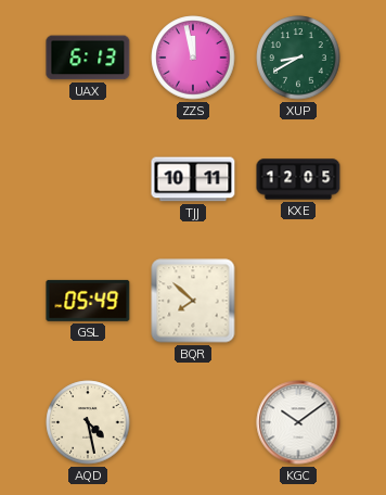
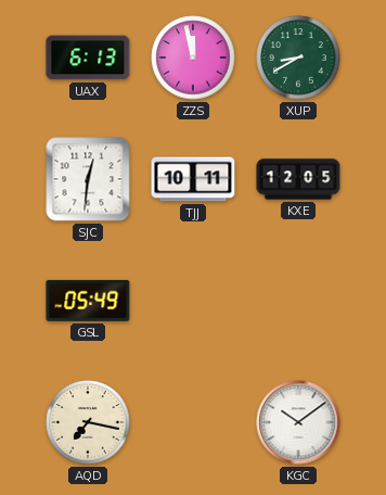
SJC: none -> 12:31 (88, 179)
BQR: 7:52 -> none (193, 301)
AQD: 4:28 -> 7:17 (88, 422)
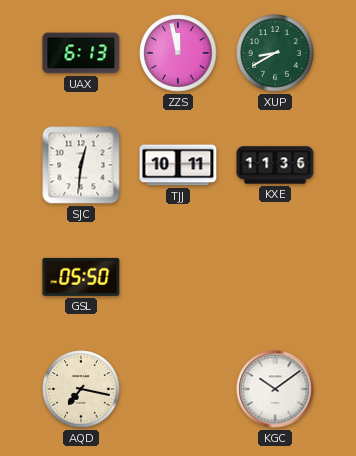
KXE: 12:05 -> 11:36 (275, 165)
GSL: 05:49 -> 05:50 (81, 277)
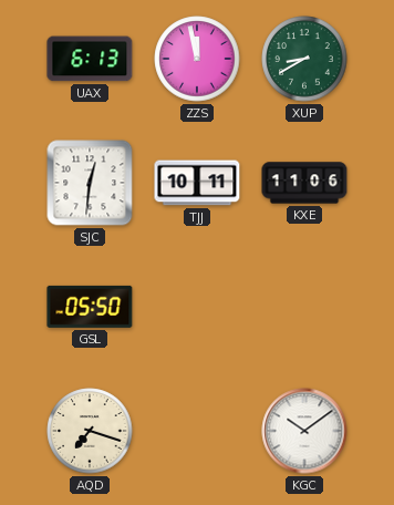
KXE: 11:36 -> 11:06 (304, 183)
AQD: 7:17 -> 7:18 (90, 431)
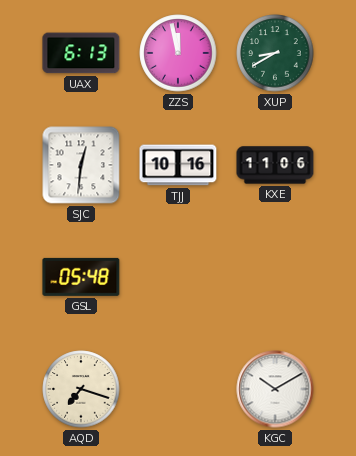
TJJ: 10:11 -> 10:16 (178, 165)
GSL: 05:50 -> 05:48 (81, 277)
KGC: 10:09 -> 10:10 (275, 389)
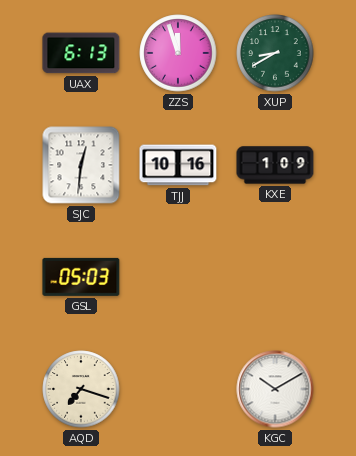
ZZS: 11:58 -> 11:57 (178, 53)
KXE: 11:06 -> 1:09 (275, 165)
GSL: 05:48 -> 05:03 (81, 277)
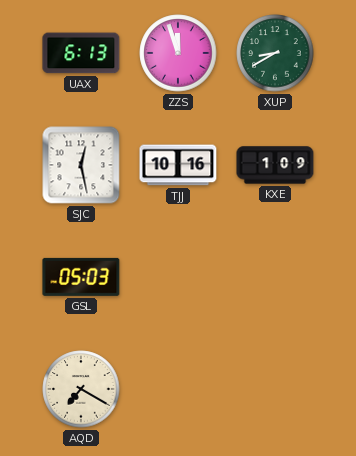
SJC: 12:31 -> 12:28 (81, 165)
AQD: 7:18 -> 7:20 (81, 389)
KGC: 10:10 -> none (275, 389)
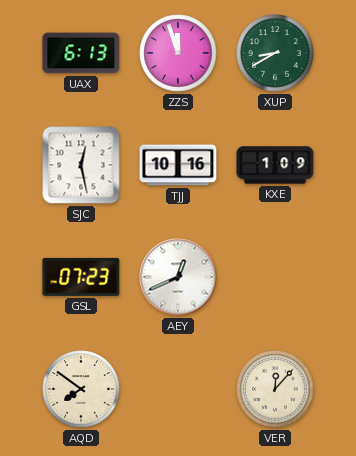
GSL: 05:03 -> 07:23 (81, 277)
AEY: none -> 12:41 (178, 277)
AQD: 7:20 -> 7:51 (81, 389)
VER: none -> 12:07 (275, 389)
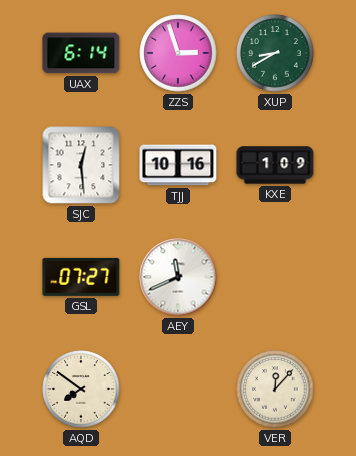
UAX: 6:13 -> 6:14 (81, 53)
ZZS: 11:57 -> 2:57 (178, 53)
SJC: 12:28 -> 12:29 (81, 165)
GSL: 07:23 -> 07:27 (81, 277)
AEY: 12:41 -> 11:41 (178, 277)
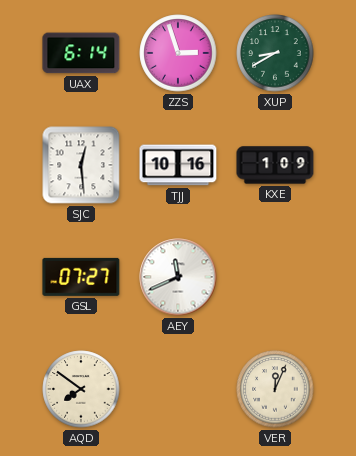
VER: 12:07 -> 12:04 (275, 389)
